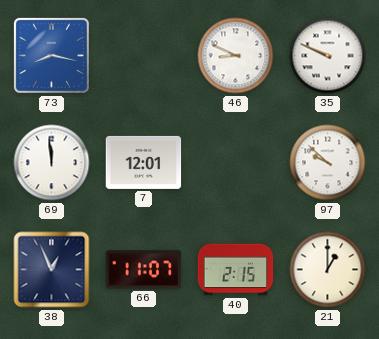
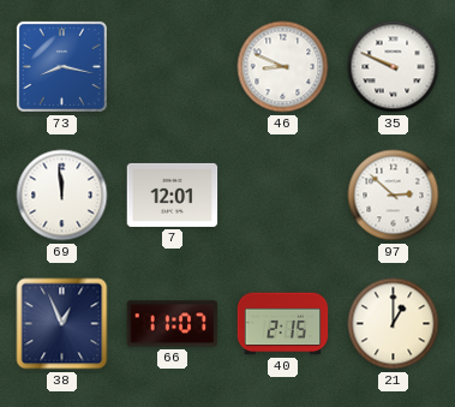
97: 9:52 -> 2:52 (394, 196)
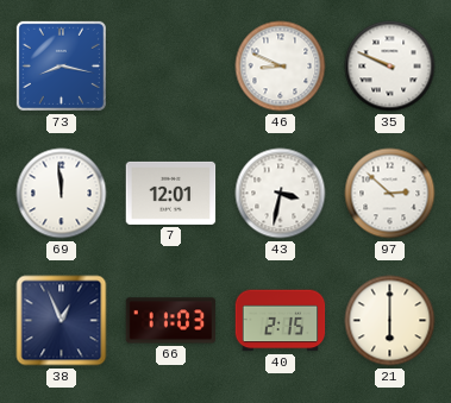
43: none -> 3:32 (281, 194)
66: 11:07 -> 11:03 (171, 321)
21: 1:00 -> 6:00 (390, 321)
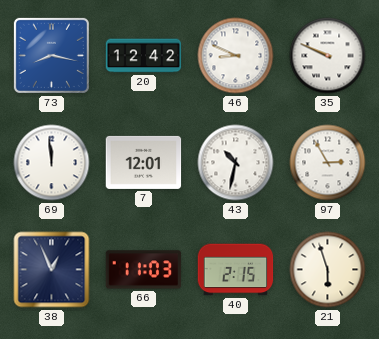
20: none -> 12:42 (144, 56)
43: 3:32 -> 10:32 (236, 163)
97: 2:52 -> 2:55 (328, 163)
21: 6:00 -> 5:57 (328, 270)
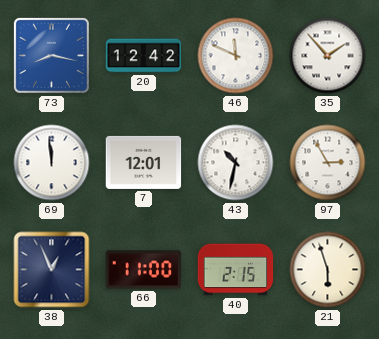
46: 8:49 -> 11:49 (236, 56)
35: 9:49 -> 1:53 (328, 56)
66: 11:03 -> 11:00 (144, 270)
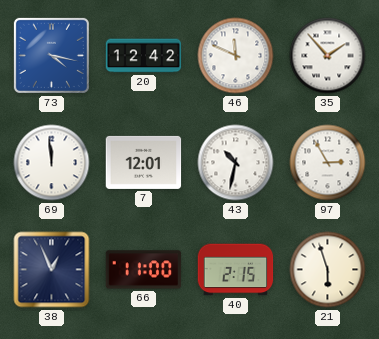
73: 8:17 -> 4:17 (51, 55)
